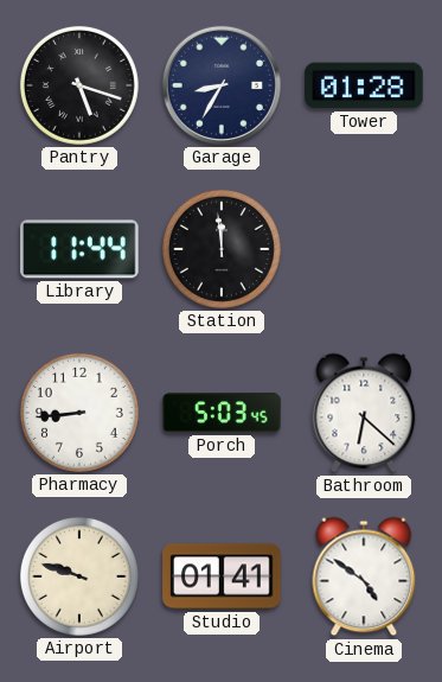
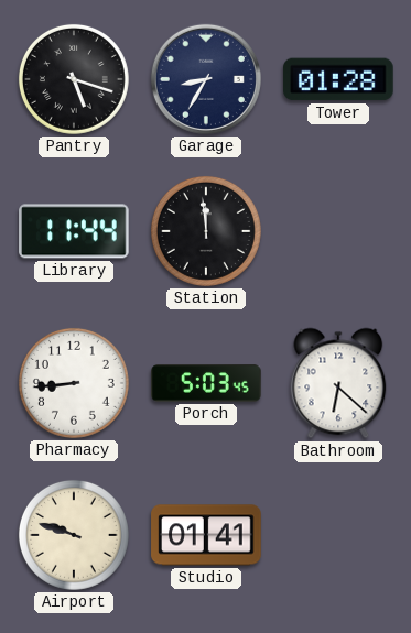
Cinema: 4:51 -> none (364, 576)
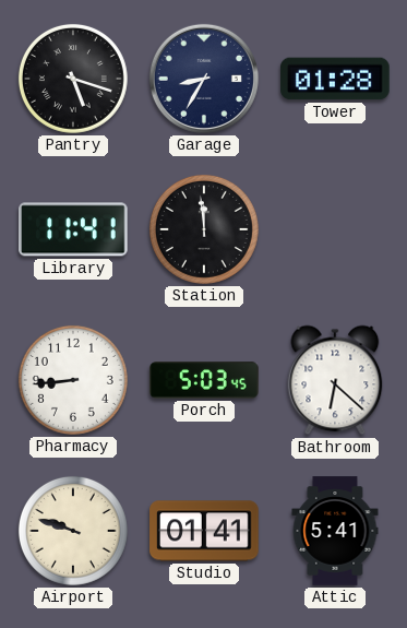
Library: 11:44 -> 11:41 (73, 229)
Attic: none -> 5:41 (335, 531)
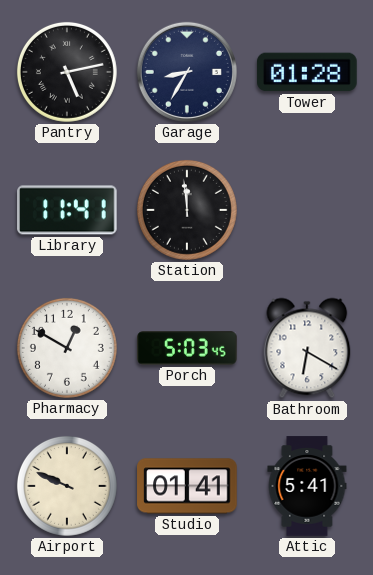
Pantry: 5:18 -> 5:13 (67, 72)
Pharmacy: 8:44 -> 12:50 (67, 348)
Bathroom: 6:22 -> 6:20 (307, 348)
Airport: 9:48 -> 9:49 (67, 486)
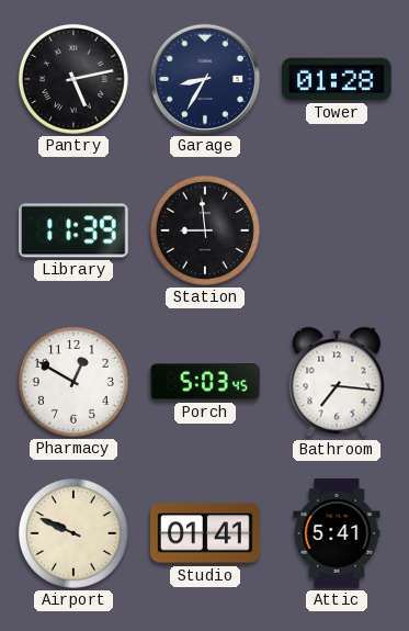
Library: 11:41 -> 11:39 (73, 230)
Station: 11:59 -> 8:59 (205, 230)
Bathroom: 6:20 -> 7:16 (337, 382)
